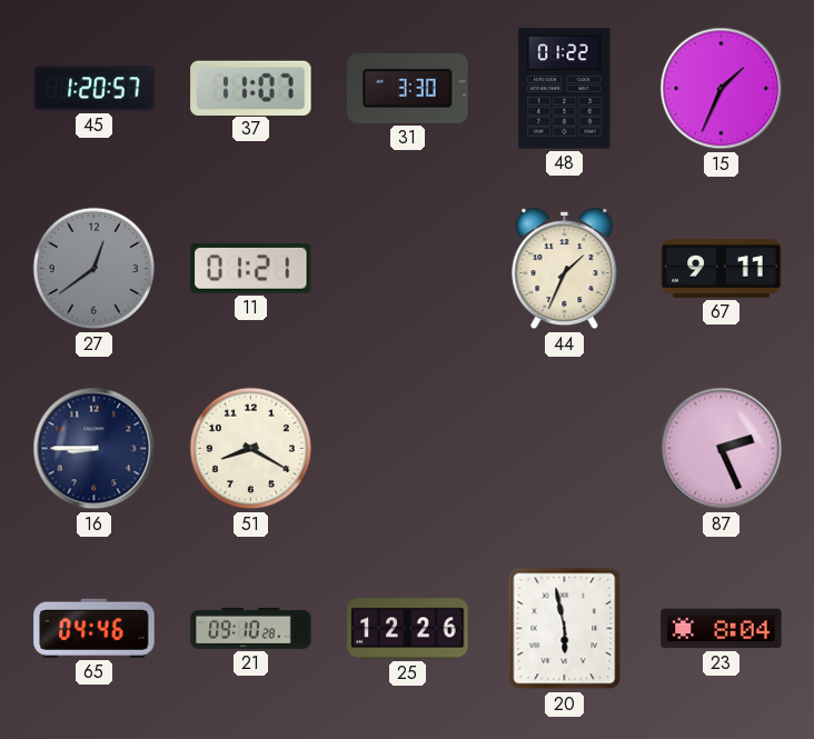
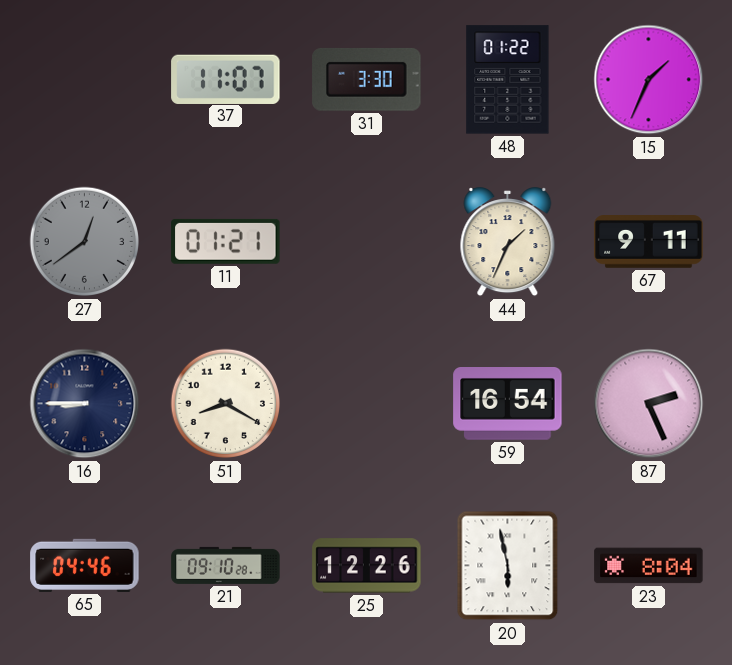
45: 1:20 -> none (95, 89)
59: none -> 16:54 (508, 404)
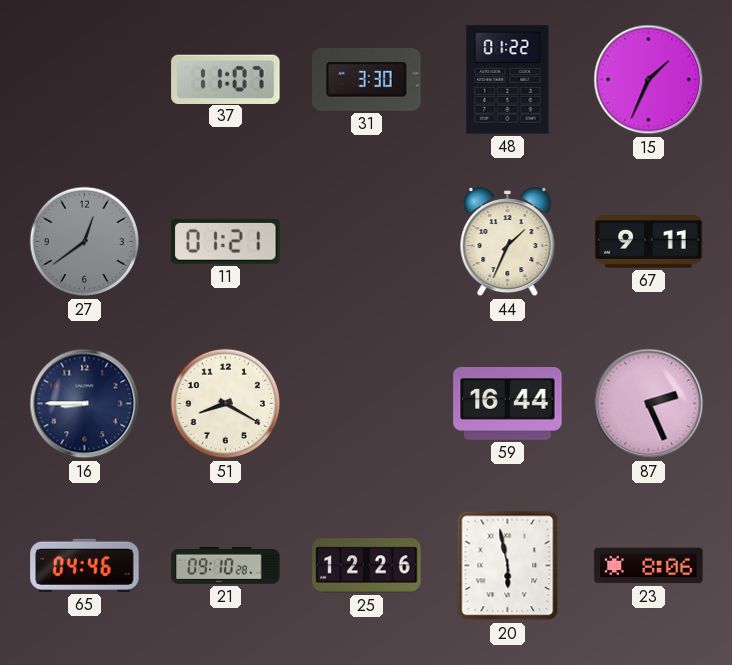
59: 16:54 -> 16:44 (508, 404)
23: 8:04 -> 8:06 (649, 566)
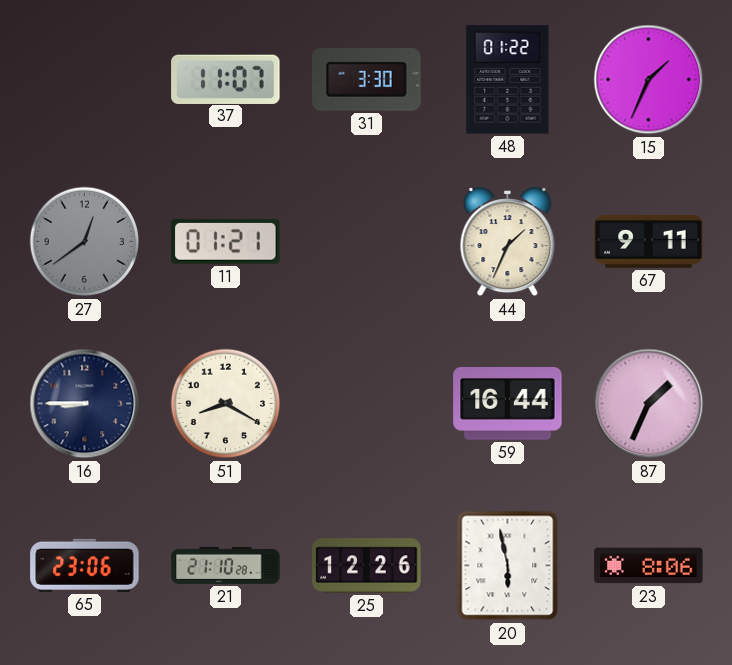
87: 2:26 -> 1:34 (649, 404)
65: 04:46 -> 23:06 (85, 565)
21: 09:10 -> 21:10 (226, 565)
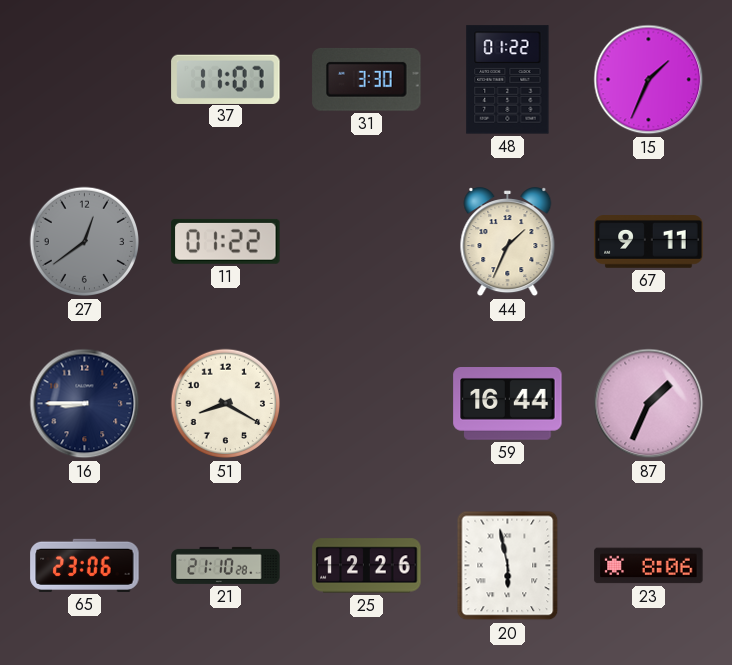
11: 01:21 -> 01:22 (226, 241)
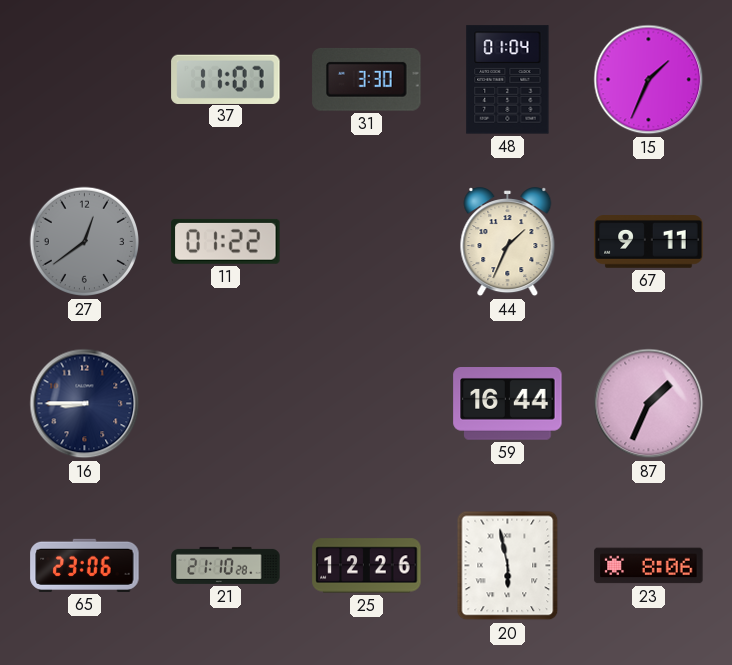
48: 01:22 -> 01:04 (508, 80)
51: 8:20 -> none (226, 404)
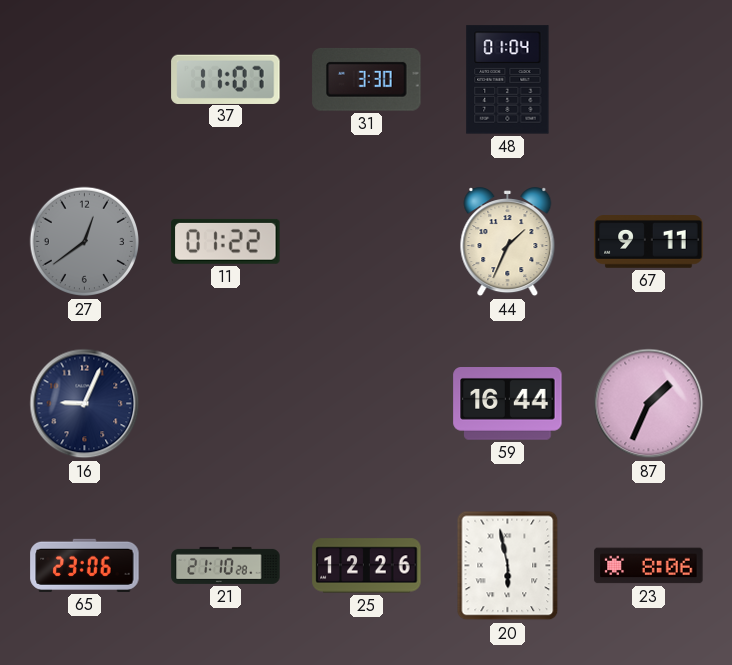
15: 1:34 -> none (649, 80)
16: 8:45 -> 9:04 (85, 404)
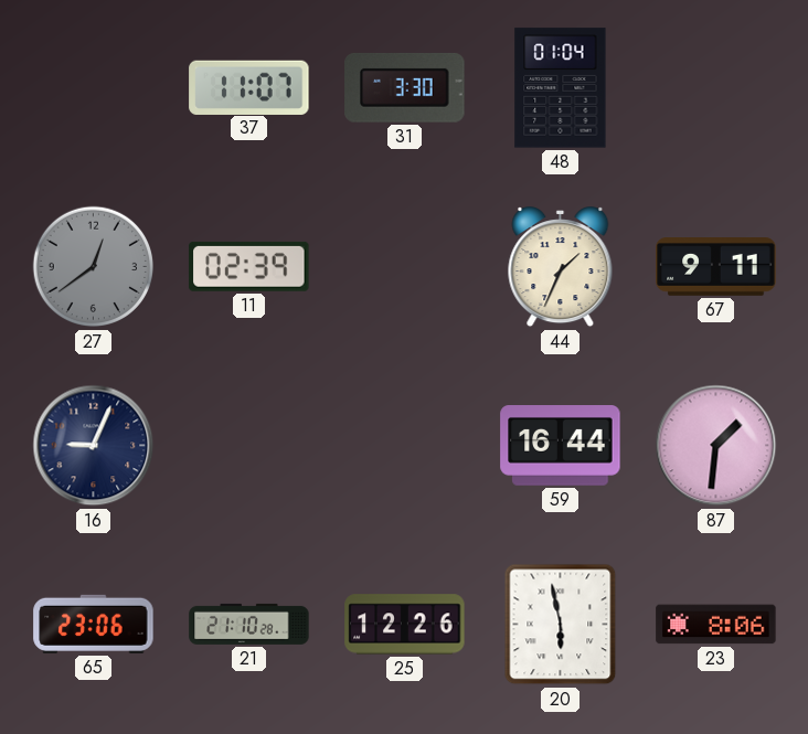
11: 01:22 -> 02:39 (249, 266)
87: 1:34 -> 1:31 (716, 446)
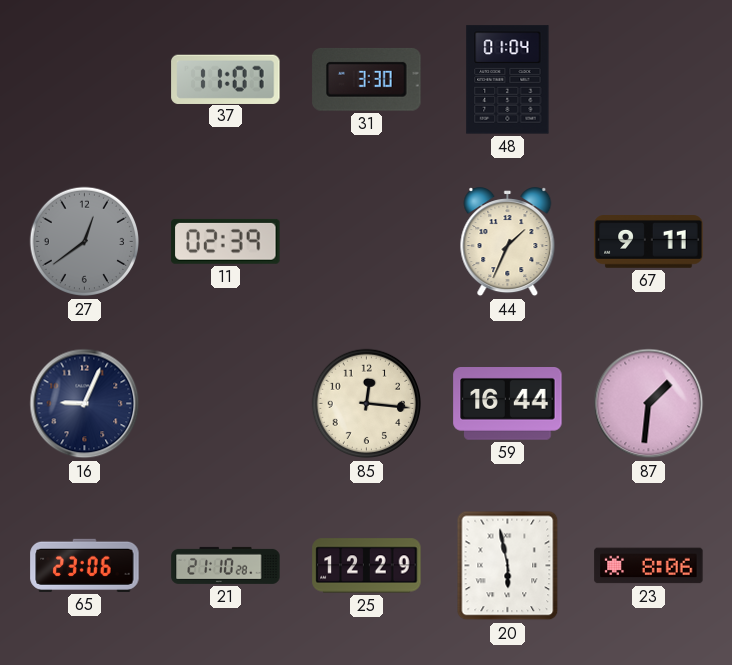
85: none -> 12:16 (367, 404)
25: 12:26 -> 12:29 (367, 566)
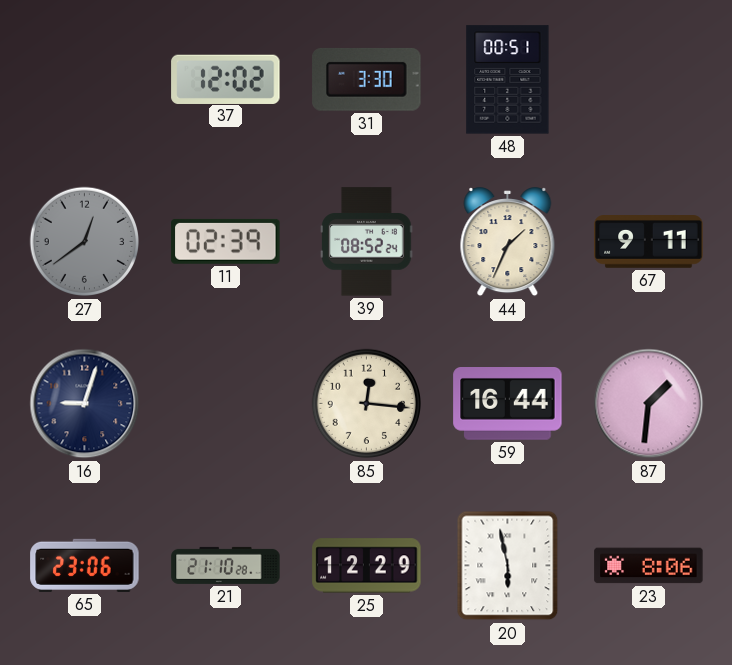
37: 11:07 -> 12:02 (226, 79)
48: 01:04 -> 00:51 (508, 80)
39: none -> 08:52 (367, 242)
16: 9:04 -> 9:03 (85, 404)
